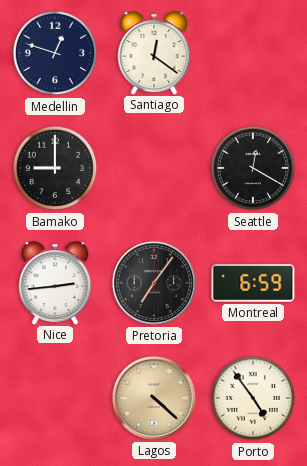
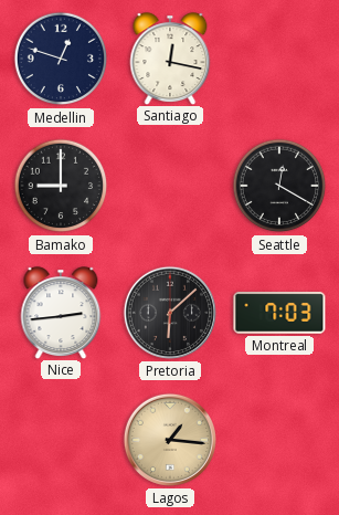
Santiago: 12:21 -> 12:17 (170, 59)
Pretoria: 7:06 -> 6:08 (170, 313)
Montreal: 6:59 -> 7:03 (279, 313)
Lagos: 4:22 -> 1:16 (170, 440)
Porto: 4:54 -> none (253, 398)
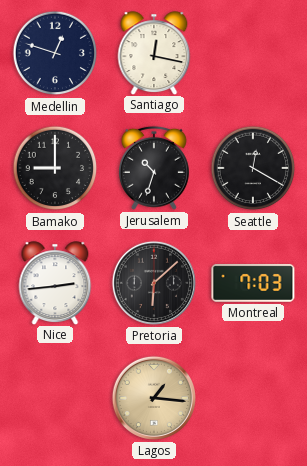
Jerusalem: none -> 10:33 (154, 168)
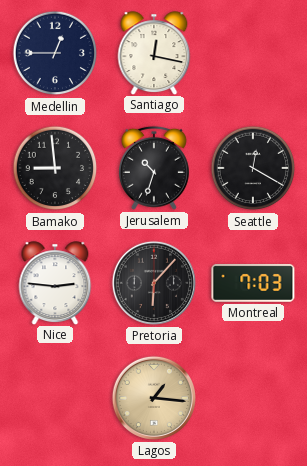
Medellin: 12:48 -> 12:45 (55, 53)
Bamako: 9:00 -> 8:59 (55, 168)
Nice: 2:44 -> 2:46 (55, 283)
Pretoria: 6:08 -> 6:07 (154, 283)
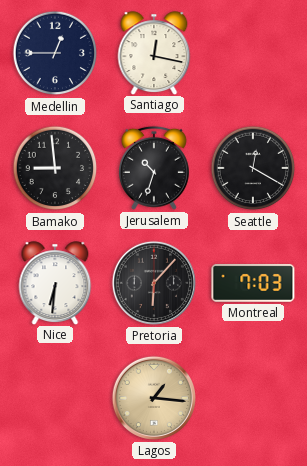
Nice: 2:46 -> 6:31 (55, 283)
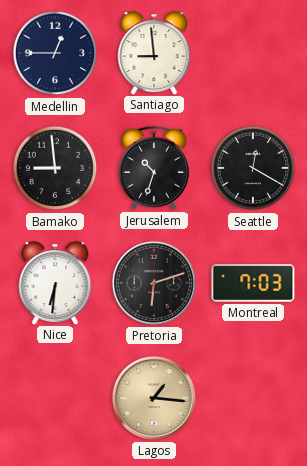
Santiago: 12:17 -> 8:59 (154, 53)
Pretoria: 6:07 -> 6:12 (154, 283)
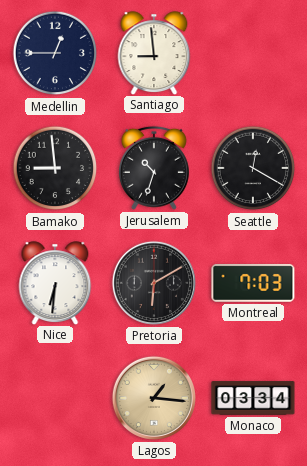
Pretoria: 6:12 -> 6:10 (154, 283)
Monaco: none -> 03:34 (253, 398)
